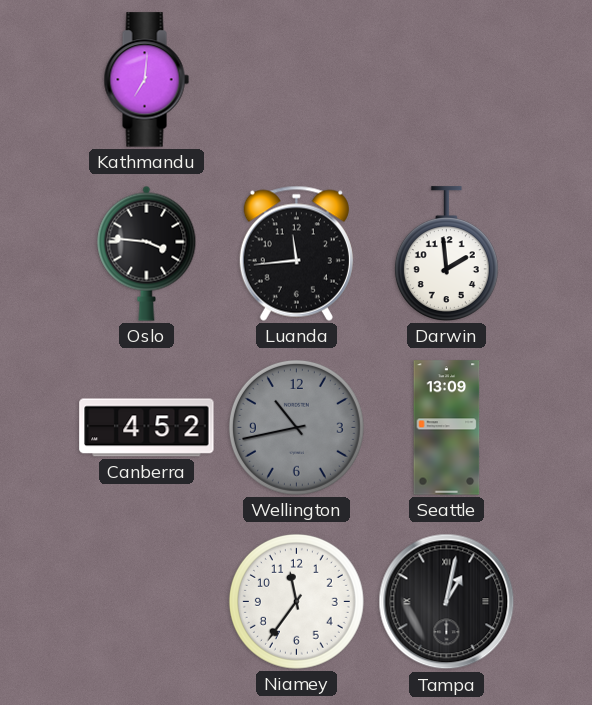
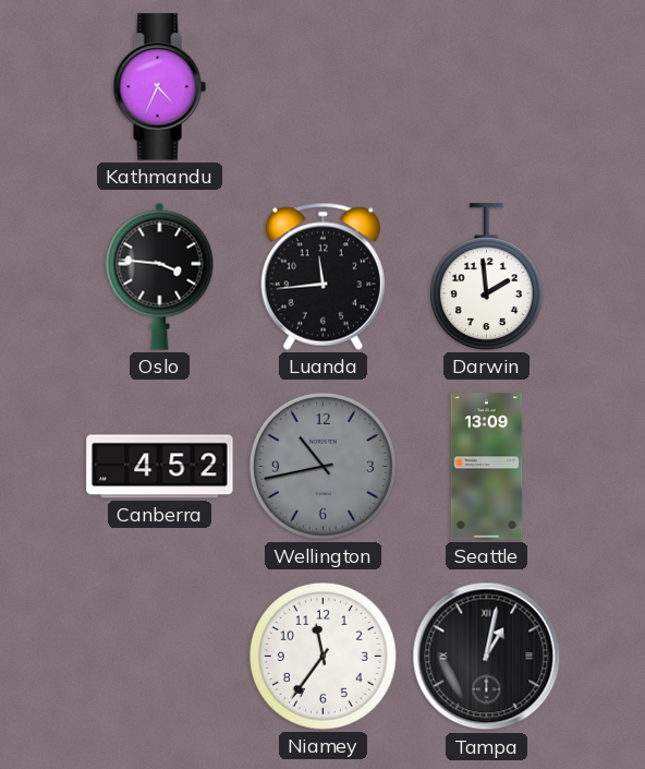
Kathmandu: 7:01 -> 4:34 (159, 87)
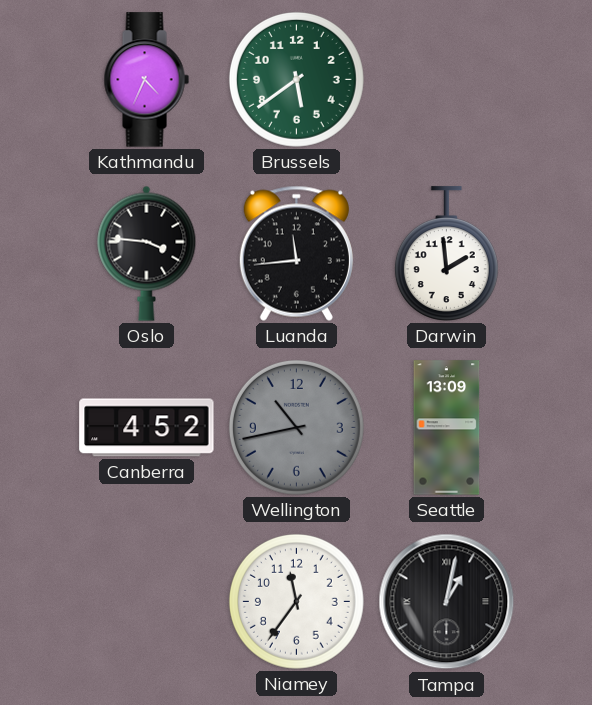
Brussels: none -> 5:39 (296, 79)
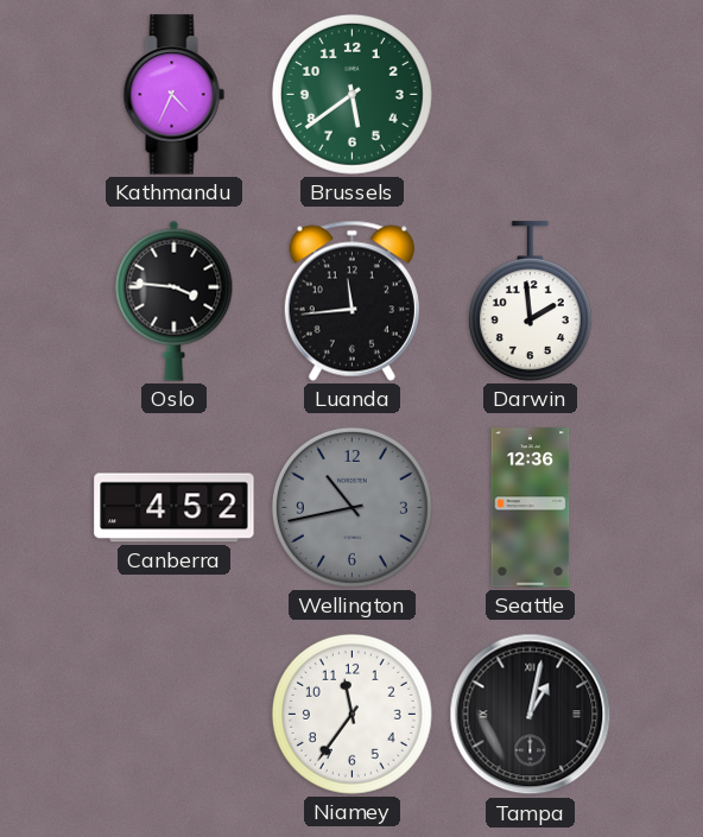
Seattle: 13:09 -> 12:36 (531, 508)
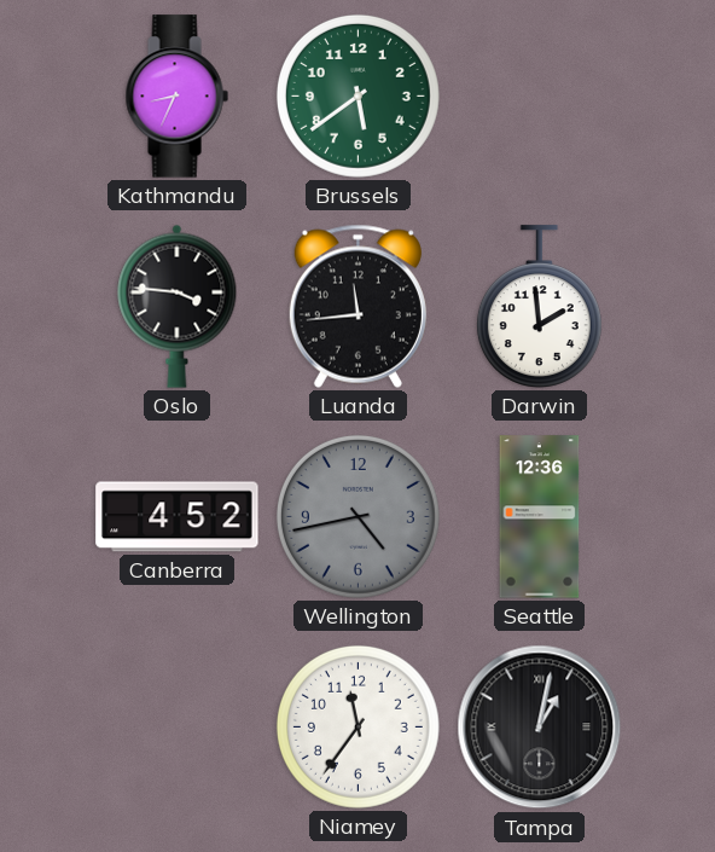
Kathmandu: 4:34 -> 8:34 (176, 97)
Wellington: 10:43 -> 4:43 (357, 516)
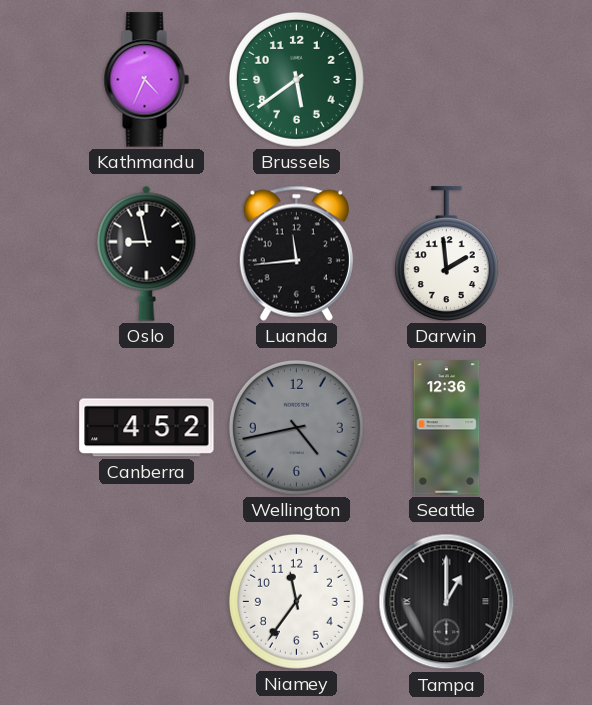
Kathmandu: 8:34 -> 4:34 (146, 80)
Oslo: 3:46 -> 8:58 (147, 253)
Tampa: 1:02 -> 1:00 (447, 602)
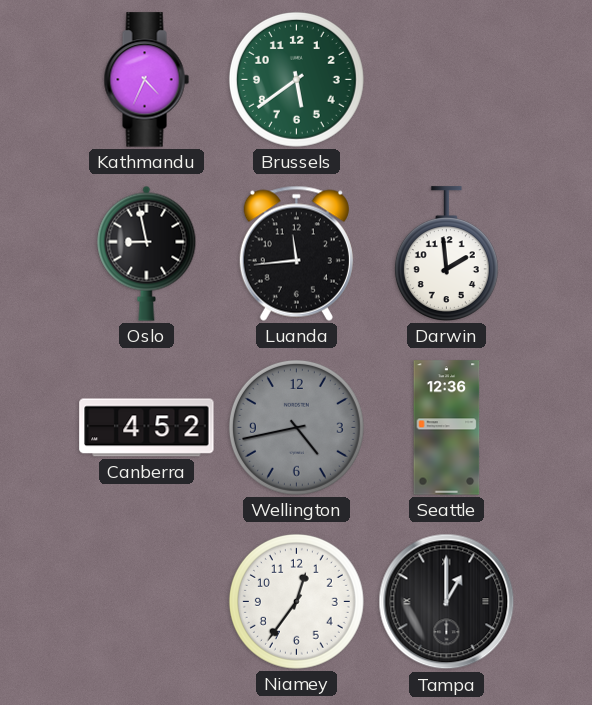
Niamey: 11:36 -> 12:36 (296, 601)
